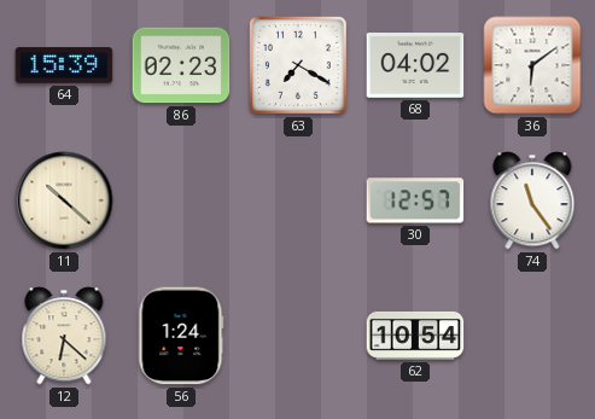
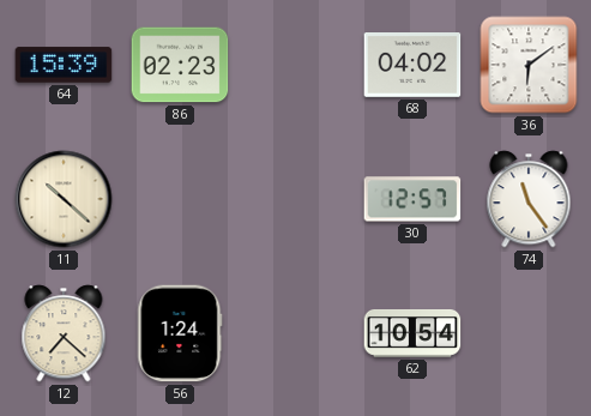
63: 7:20 -> none (298, 65)
12: 6:22 -> 7:22 (64, 333)
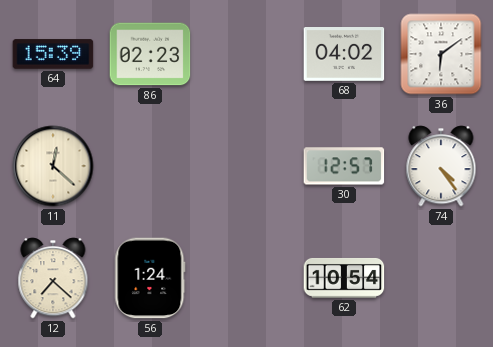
11: 10:22 -> 12:22 (53, 166)
74: 11:24 -> 4:24 (441, 166)
